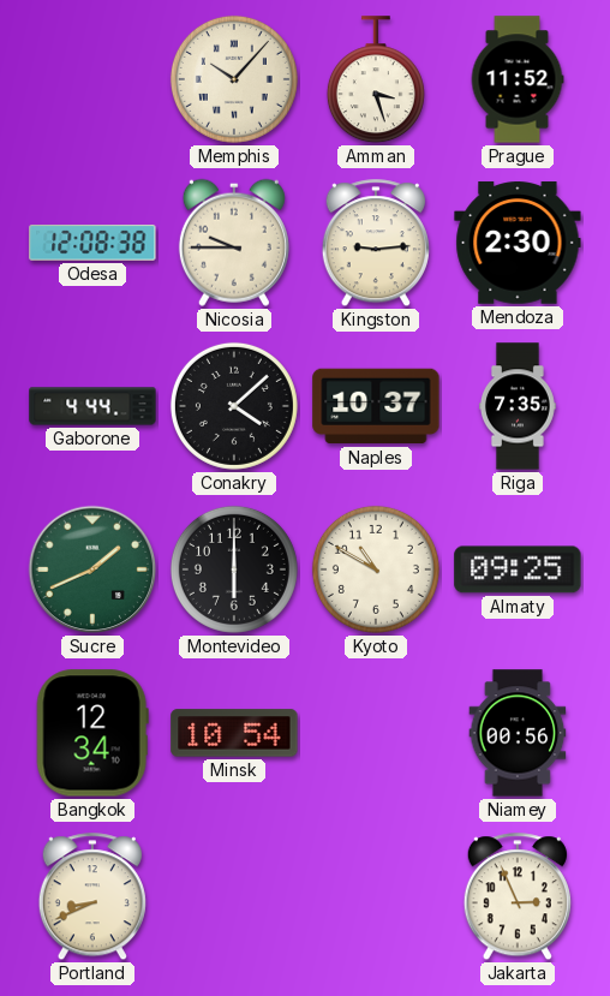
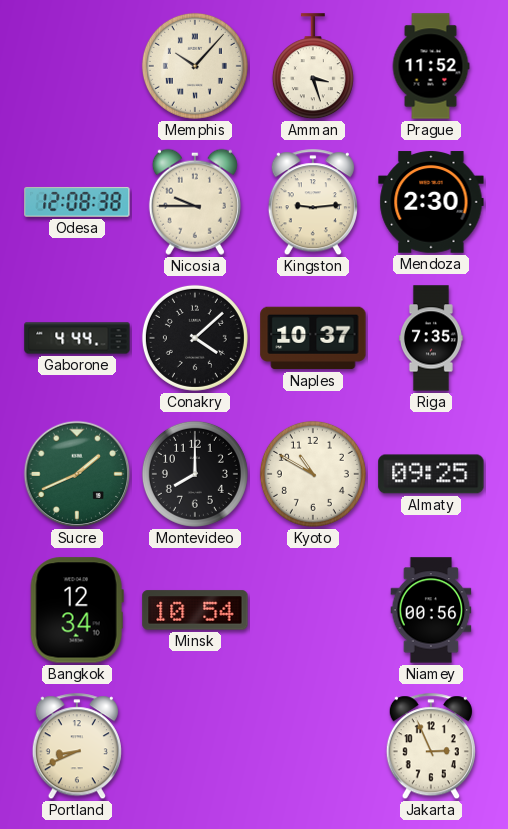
Montevideo: 6:00 -> 8:00 (195, 474)
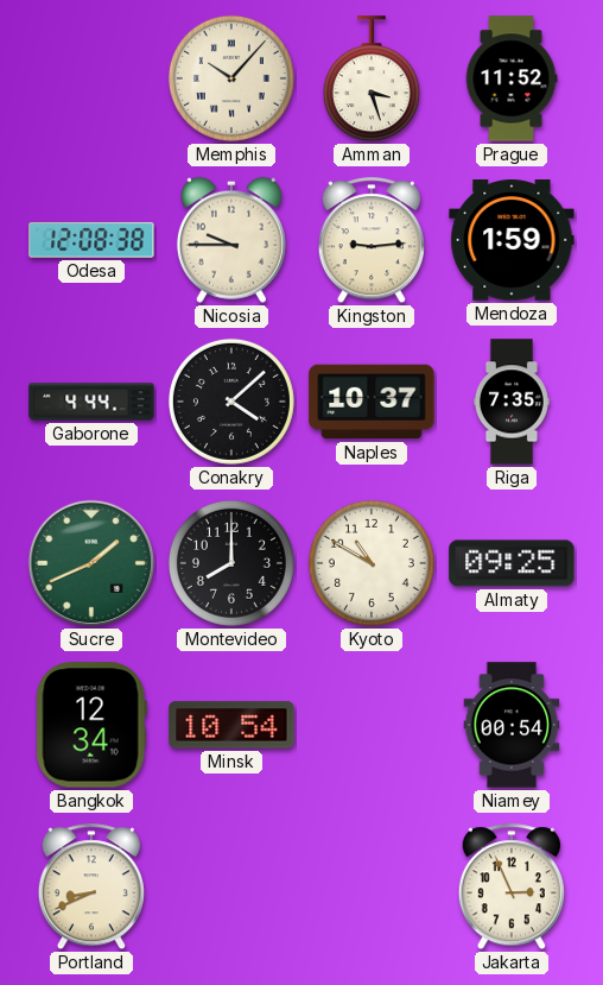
Mendoza: 2:30 -> 1:59 (512, 240)
Niamey: 00:56 -> 00:54 (512, 725)
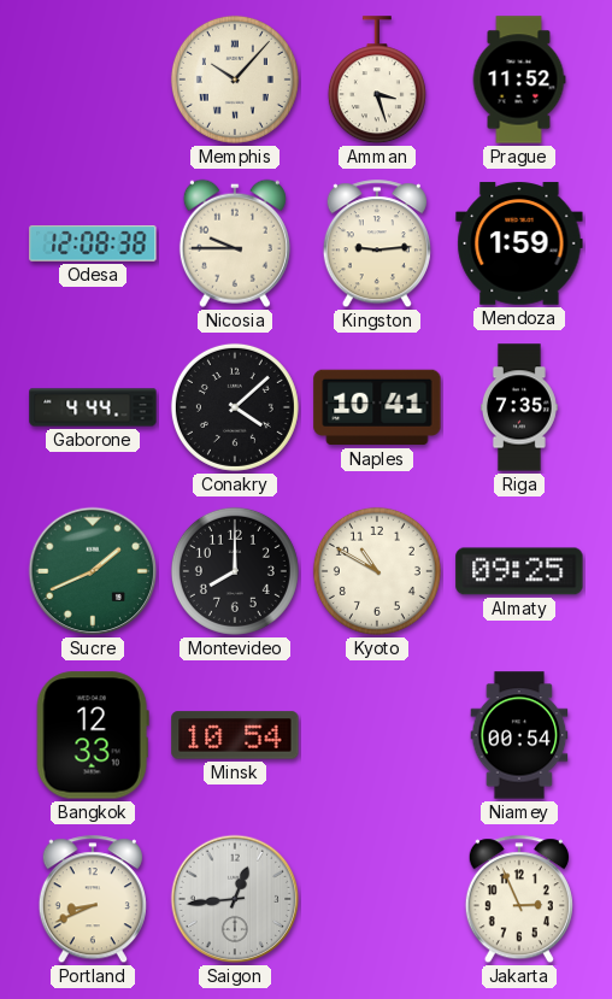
Naples: 10:37 -> 10:41 (377, 407)
Bangkok: 12:34 -> 12:33 (93, 735)
Saigon: none -> 12:44 (235, 899)
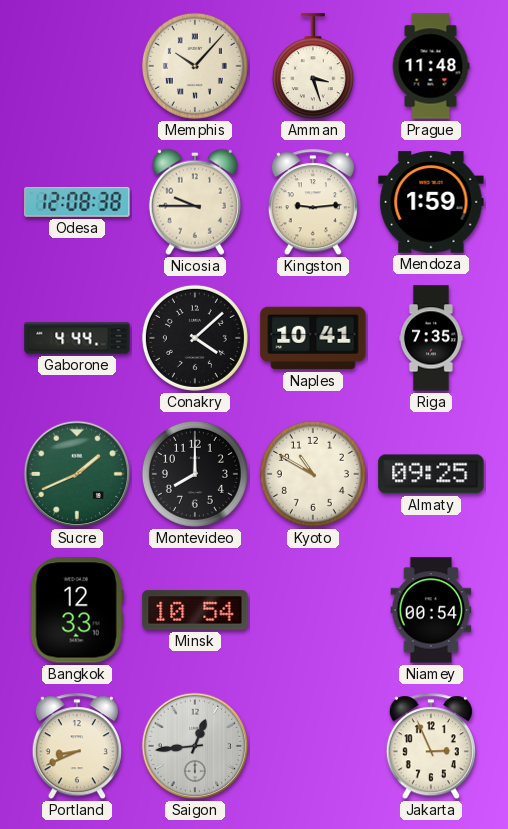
Prague: 11:52 -> 11:48 (431, 66)
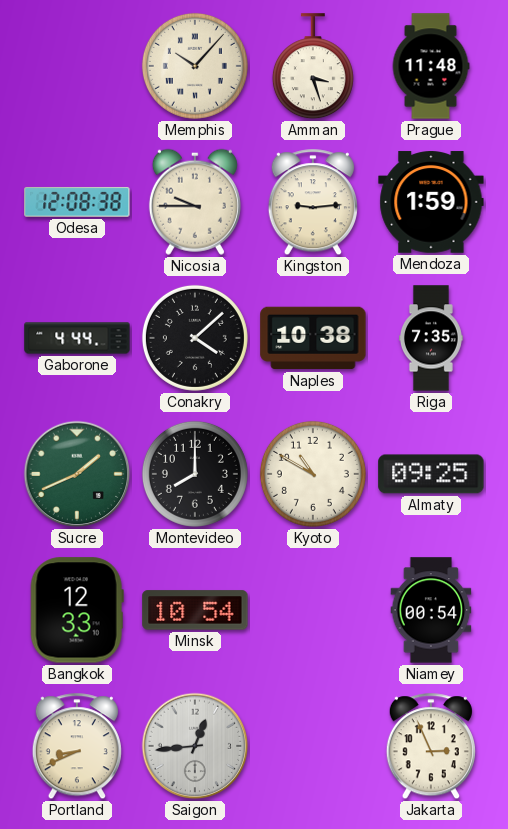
Naples: 10:41 -> 10:38 (313, 338)
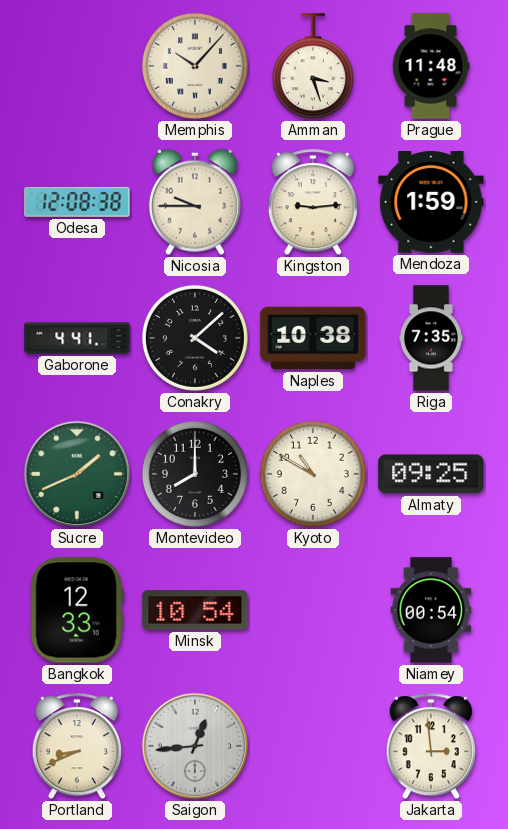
Gaborone: 4:44 -> 4:41 (77, 338)
Jakarta: 2:56 -> 2:59 (431, 747)
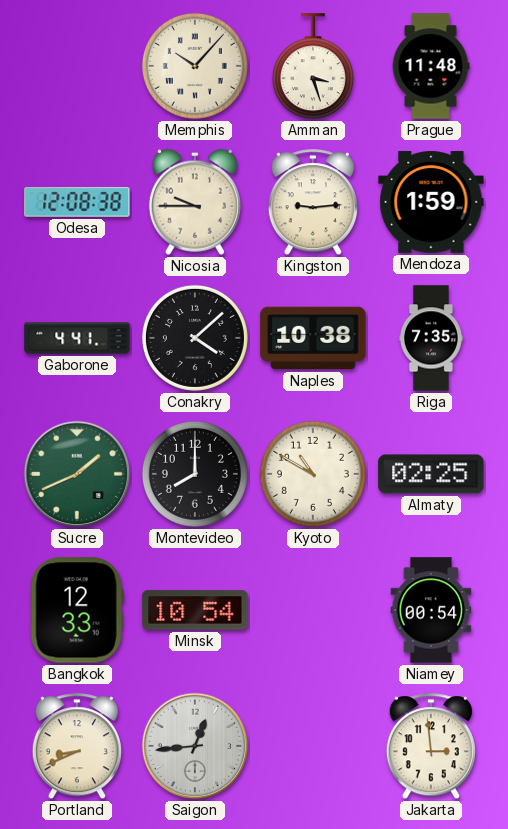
Almaty: 09:25 -> 02:25 (431, 474)
